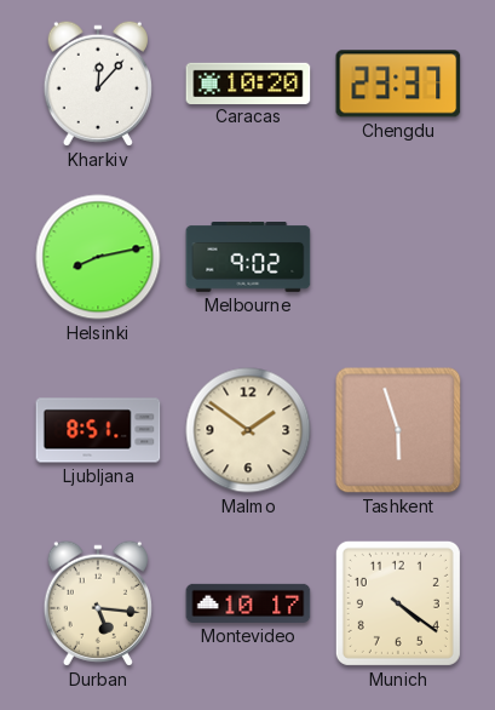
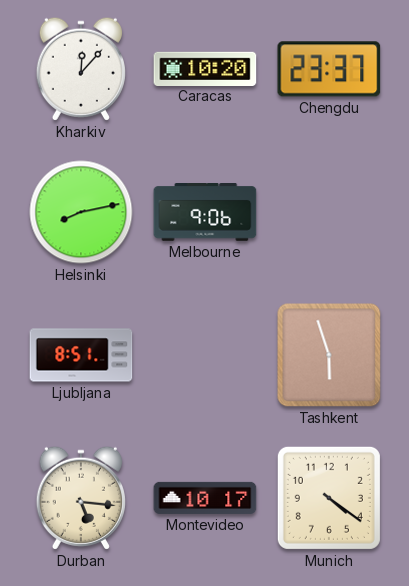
Melbourne: 9:02 -> 9:06 (205, 213)
Malmo: 1:51 -> none (248, 430)
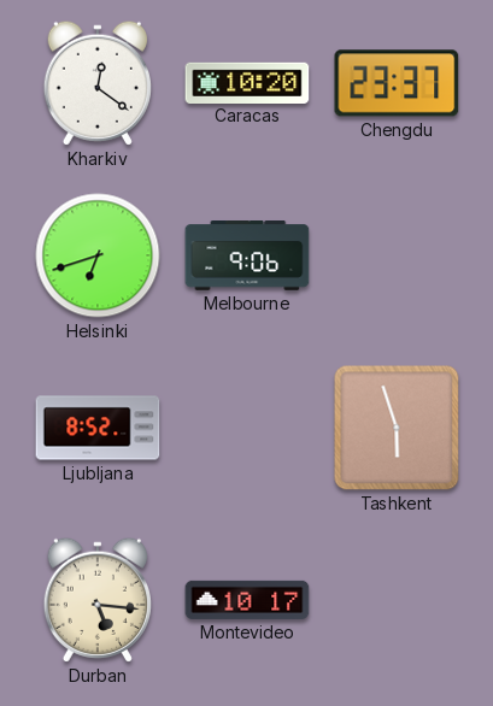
Kharkiv: 12:07 -> 12:21 (98, 83)
Helsinki: 8:13 -> 6:42 (98, 255)
Ljubljana: 8:51 -> 8:52 (98, 428)
Munich: 4:21 -> none (329, 498)
